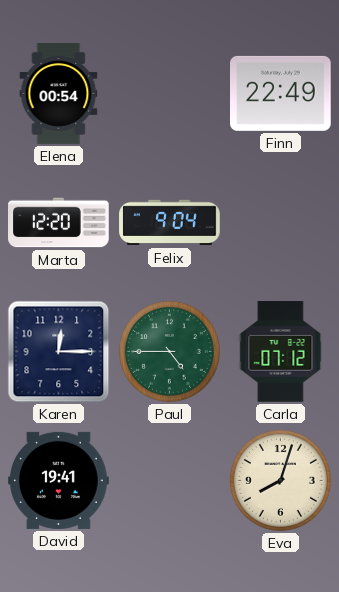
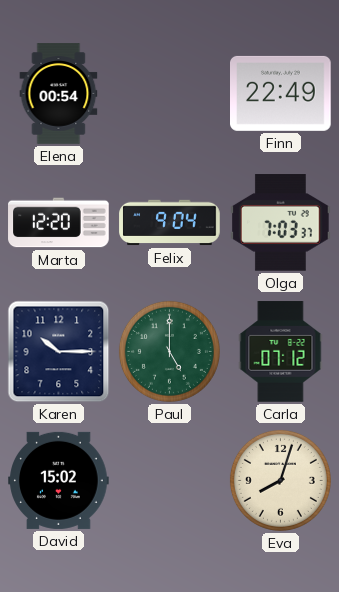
Olga: none -> 7:03 (281, 223)
Karen: 12:15 -> 10:15 (59, 352)
Paul: 4:45 -> 5:00 (169, 351)
David: 19:41 -> 15:02 (59, 480)
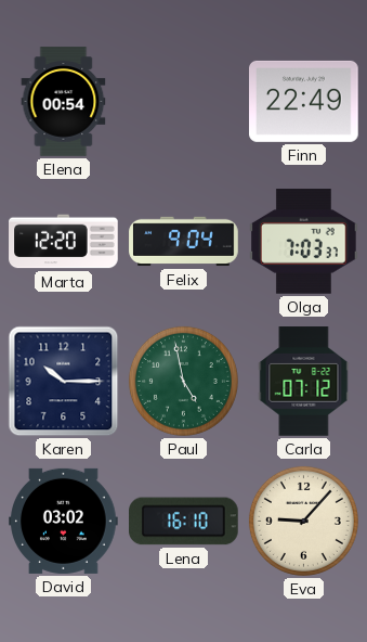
Paul: 5:00 -> 4:58 (183, 381)
David: 15:02 -> 03:02 (64, 521)
Lena: none -> 16:10 (184, 522)
Eva: 8:03 -> 9:07 (303, 521)
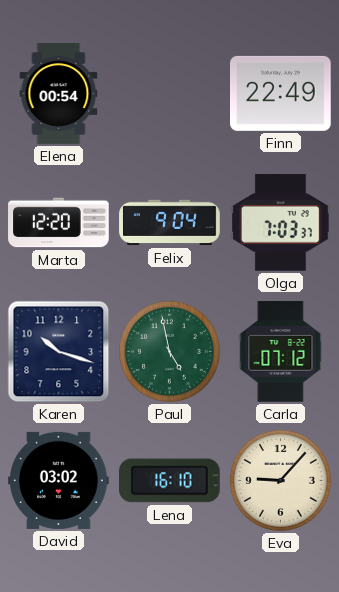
Karen: 10:15 -> 10:18 (59, 352)
